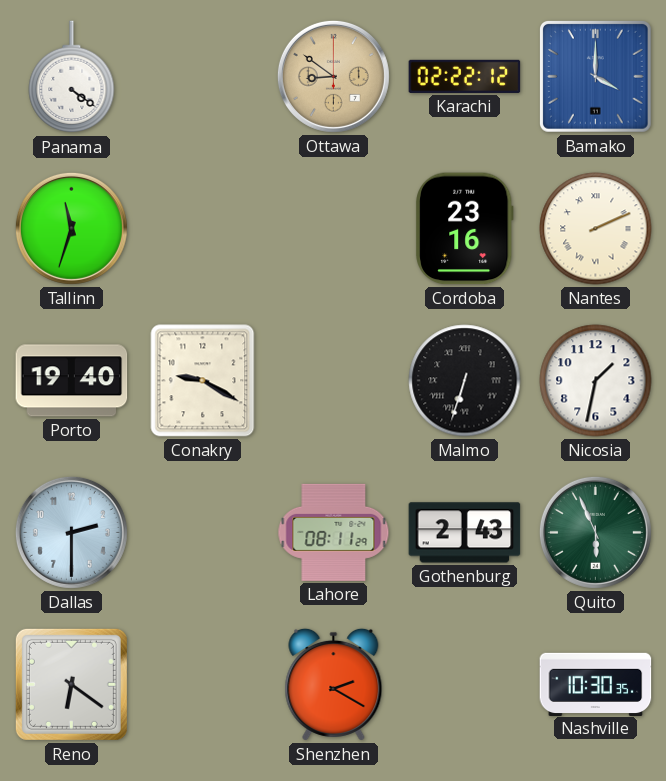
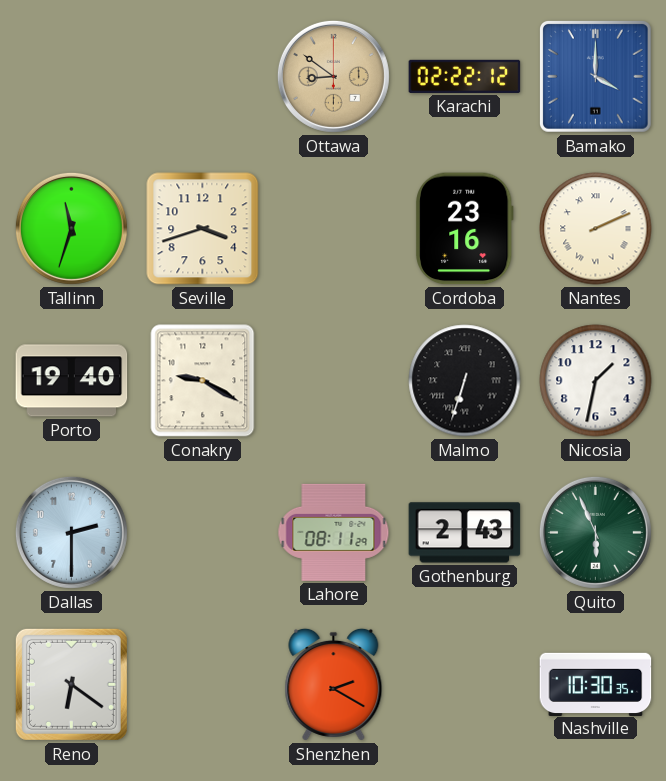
Panama: 4:21 -> none (72, 77)
Seville: none -> 3:42 (203, 229)
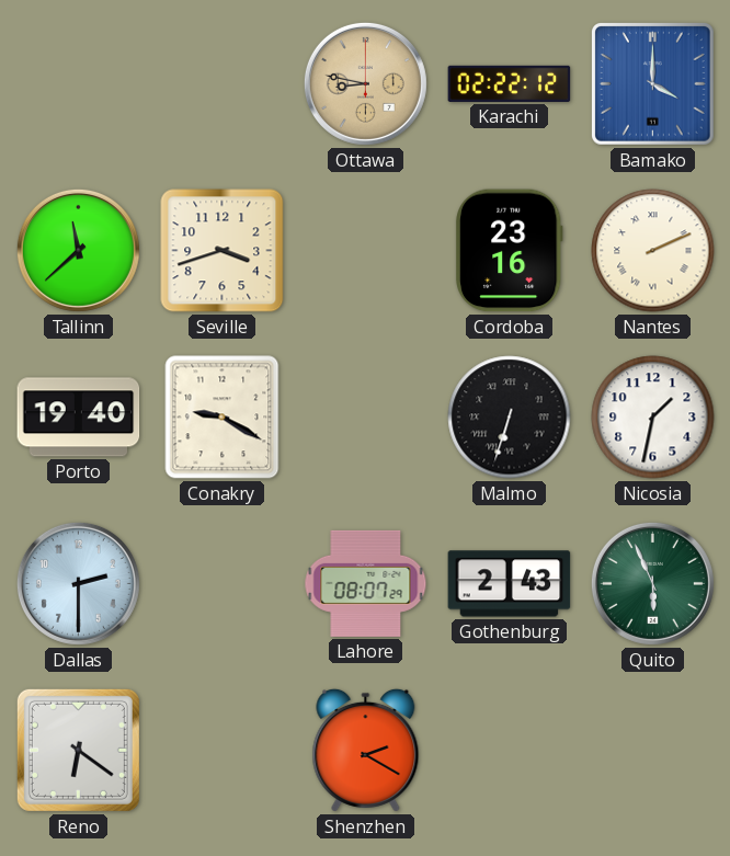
Ottawa: 8:51 -> 8:47 (365, 83)
Tallinn: 11:33 -> 11:38 (78, 250)
Lahore: 08:11 -> 08:07 (366, 583)
Nashville: 10:30 -> none (596, 684)
